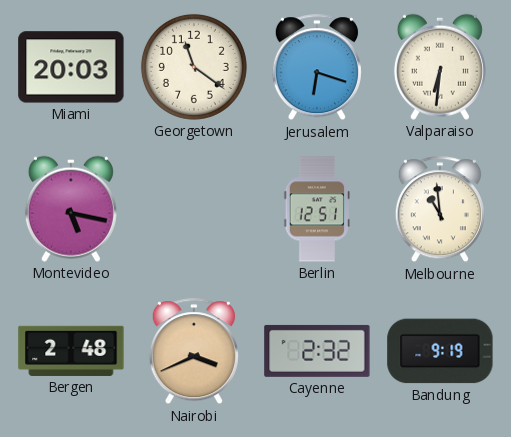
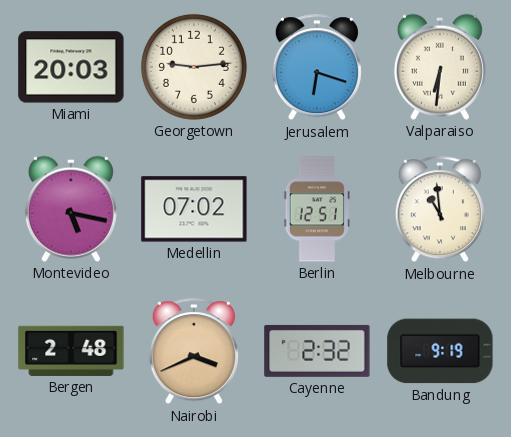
Georgetown: 11:21 -> 9:14 (194, 67)
Medellin: none -> 07:02 (194, 209)
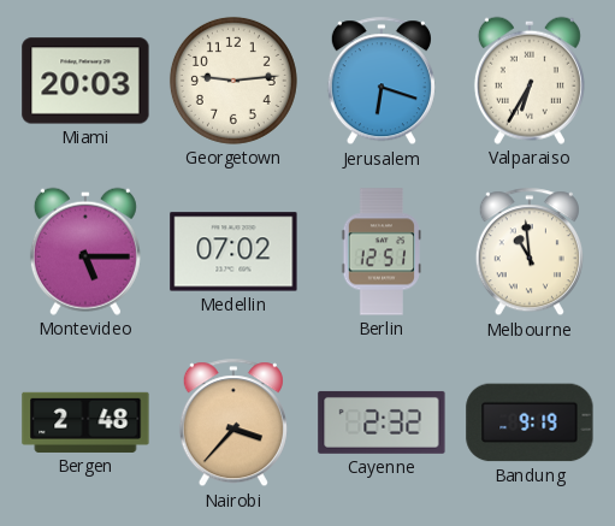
Valparaiso: 6:31 -> 6:35 (530, 81)
Montevideo: 5:17 -> 5:15 (85, 252)
Nairobi: 3:41 -> 3:37 (233, 424)
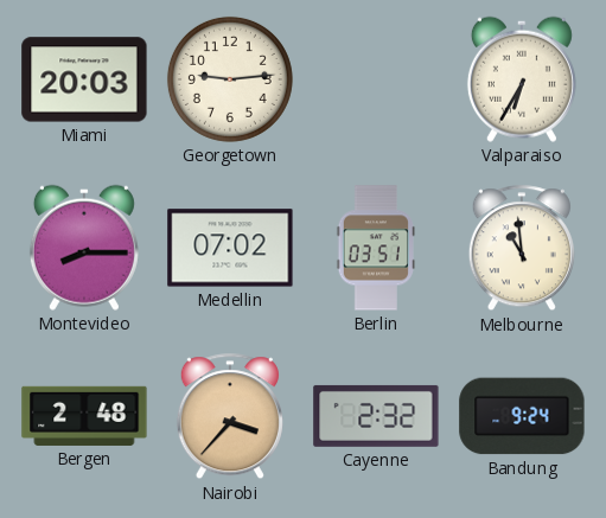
Jerusalem: 6:18 -> none (382, 82)
Montevideo: 5:15 -> 8:15 (84, 248)
Berlin: 12:51 -> 03:51 (375, 248)
Bandung: 9:19 -> 9:24 (522, 416)
